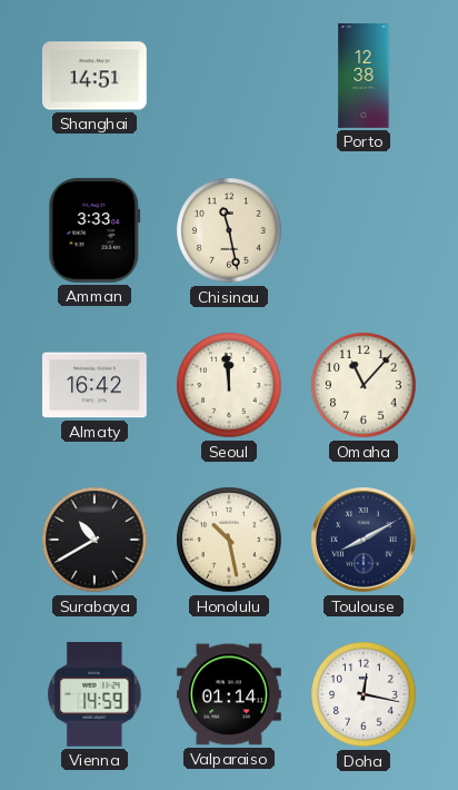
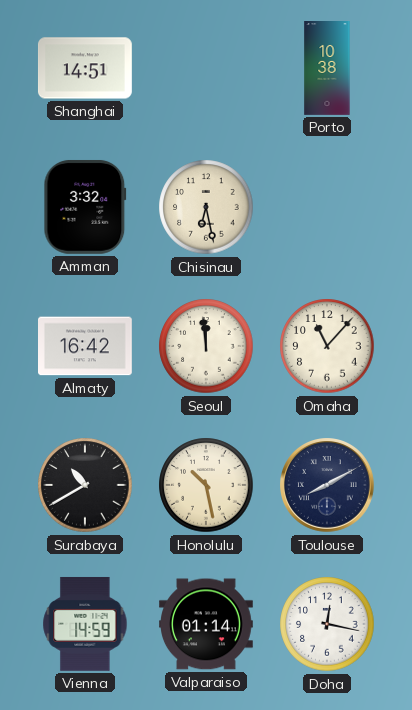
Porto: 12:38 -> 10:38 (327, 69)
Amman: 3:33 -> 3:32 (85, 207)
Chisinau: 11:28 -> 6:28 (206, 207)
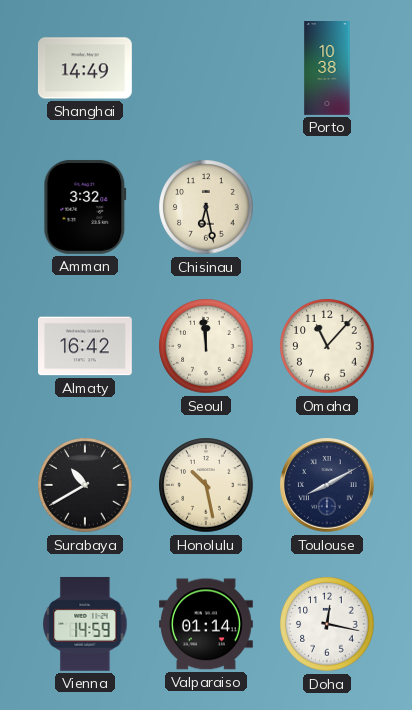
Shanghai: 14:51 -> 14:49 (85, 68)
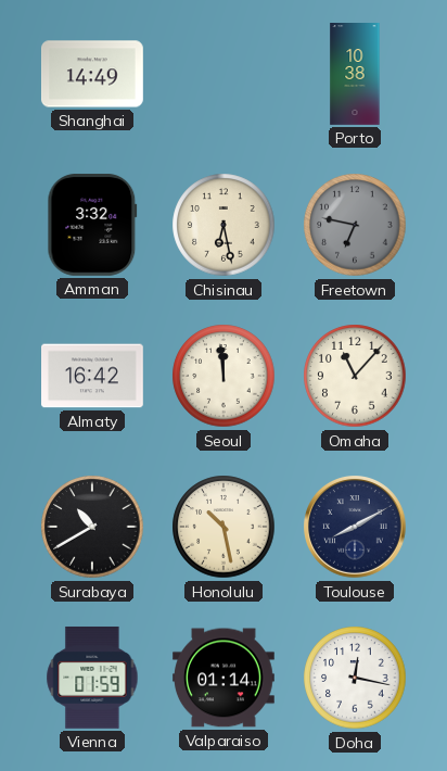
Freetown: none -> 6:47 (355, 225)
Vienna: 14:59 -> 01:59 (92, 678)
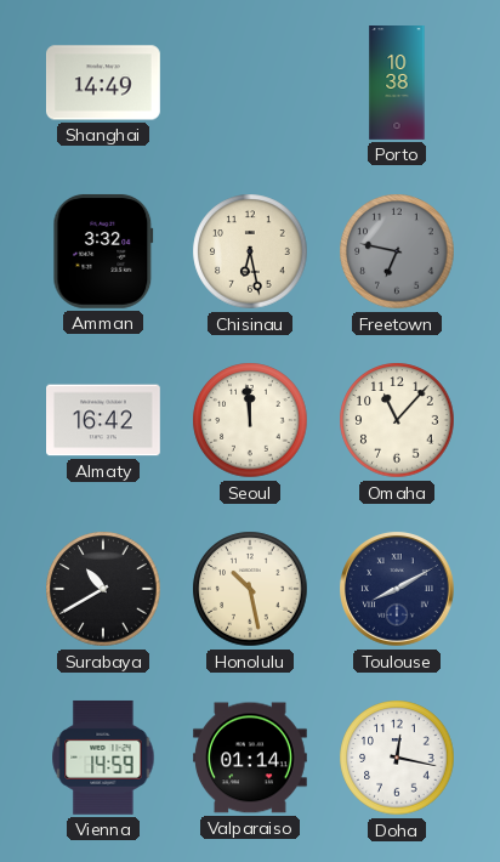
Vienna: 01:59 -> 14:59 (103, 758)
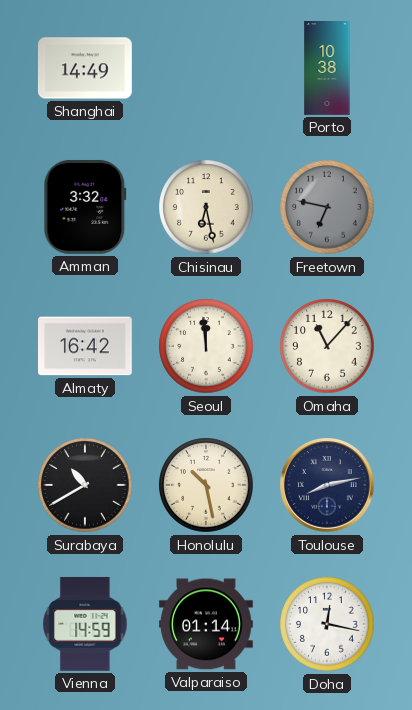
Toulouse: 8:10 -> 8:13 (328, 486)
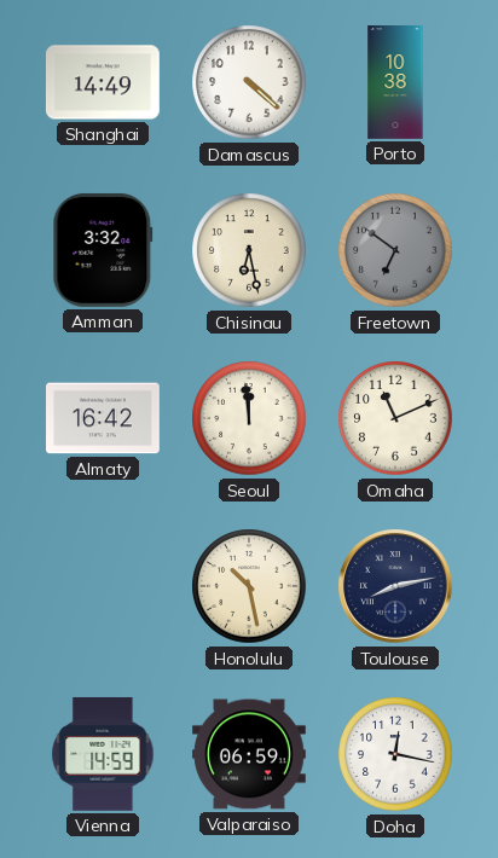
Damascus: none -> 4:22 (249, 82)
Freetown: 6:47 -> 6:51 (395, 250)
Omaha: 11:07 -> 11:11 (395, 418)
Surabaya: 10:40 -> none (85, 485)
Valparaiso: 01:14 -> 06:59 (250, 754)
